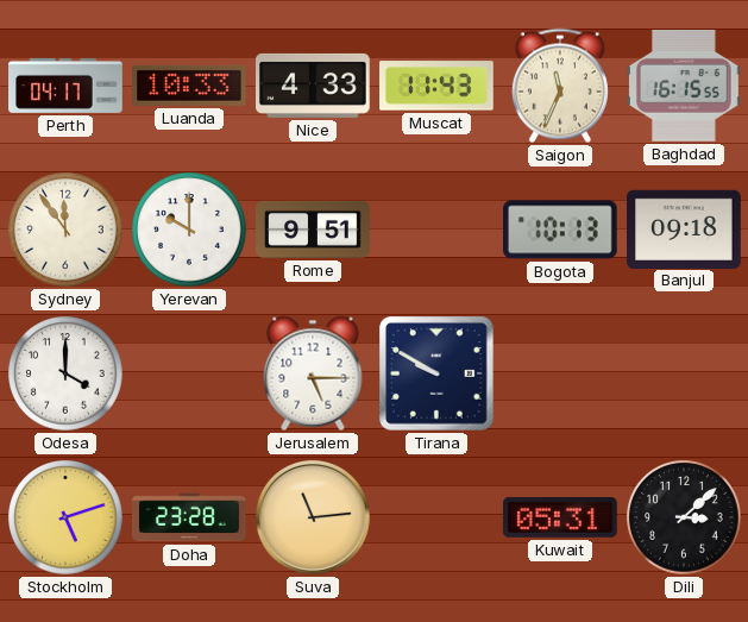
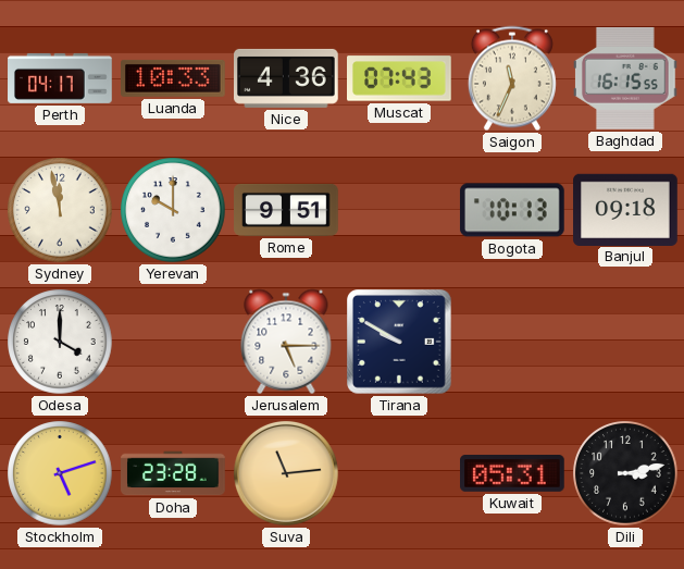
Nice: 4:33 -> 4:36 (287, 78)
Muscat: 11:43 -> 07:43 (400, 78)
Sydney: 11:54 -> 11:58 (60, 210)
Dili: 3:08 -> 3:13 (625, 473)
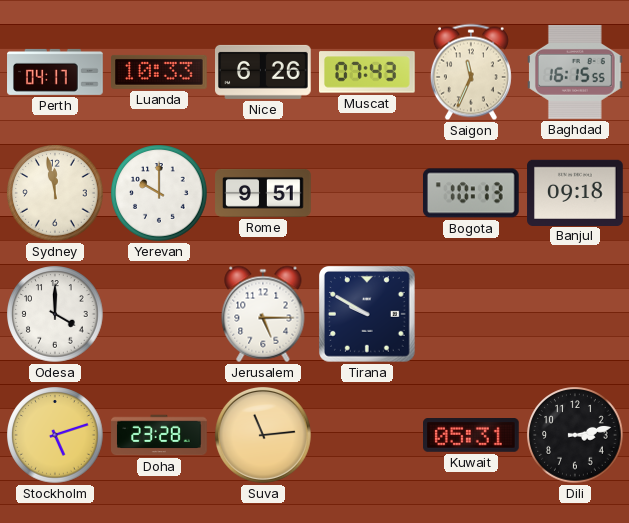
Nice: 4:36 -> 6:26 (264, 72)
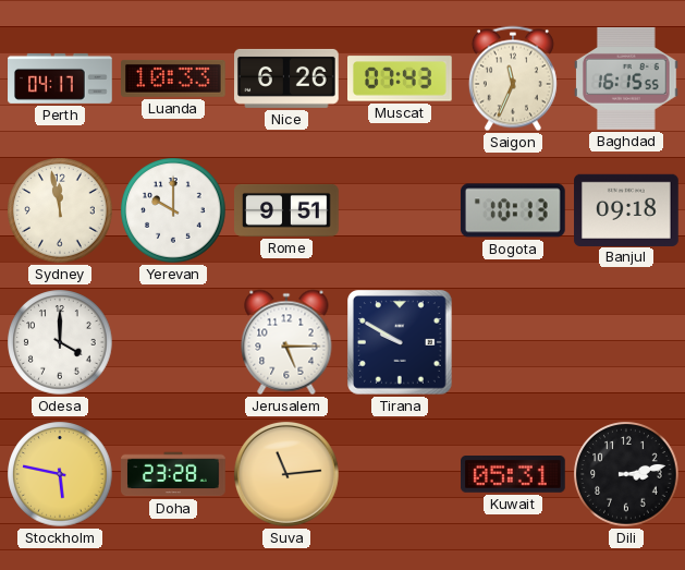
Stockholm: 5:12 -> 5:47 (60, 474)
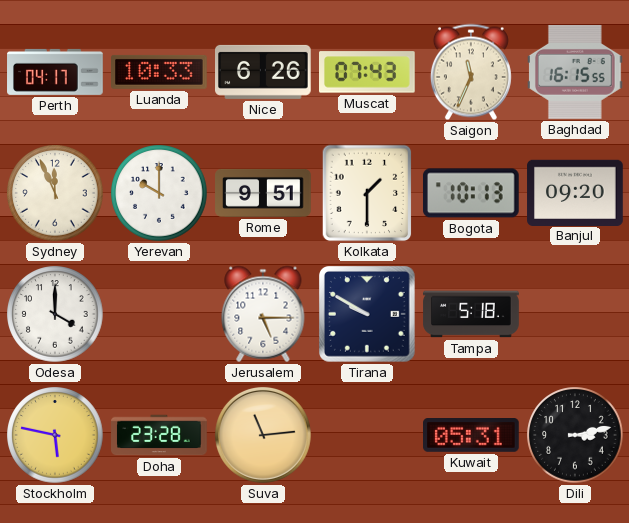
Sydney: 11:58 -> 11:56 (55, 193)
Kolkata: none -> 1:30 (367, 193)
Banjul: 09:18 -> 09:20 (575, 192)
Tampa: none -> 5:18 (471, 314)
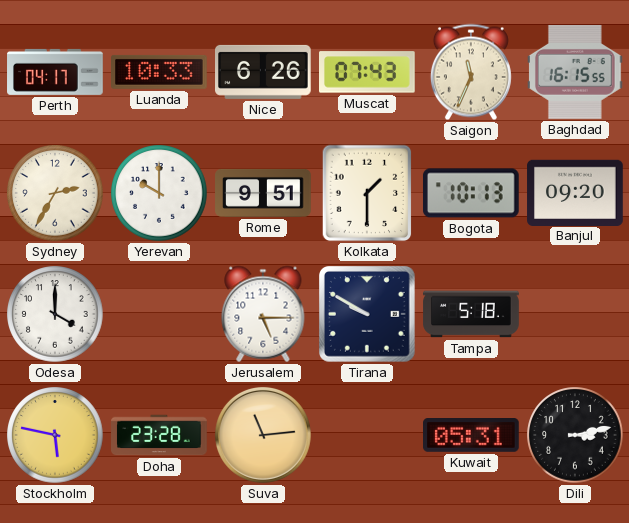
Sydney: 11:56 -> 2:35 (55, 193)
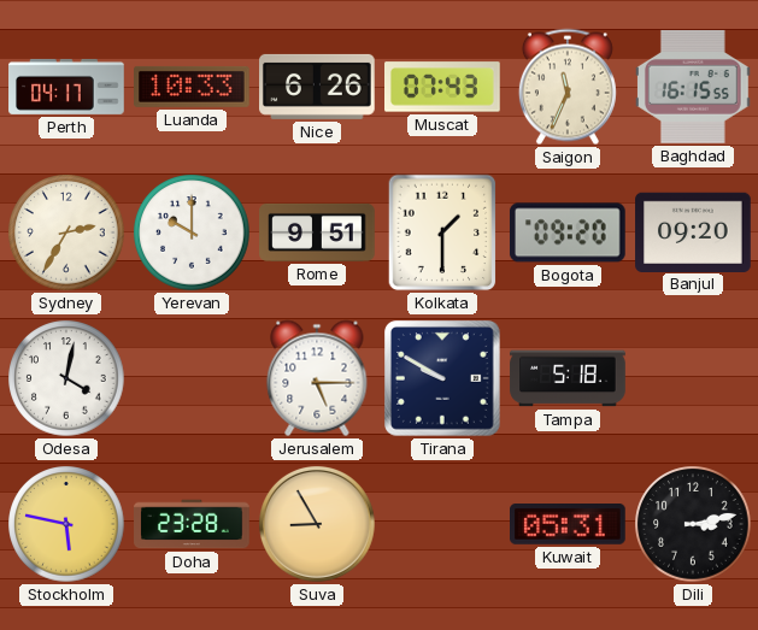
Bogota: 10:13 -> 09:20 (568, 232)
Odesa: 4:00 -> 4:02 (66, 378)
Suva: 11:14 -> 8:55 (317, 524)
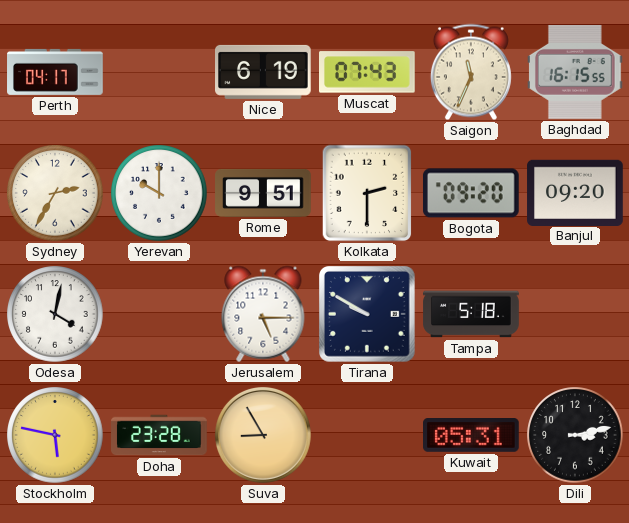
Luanda: 10:33 -> none (193, 87)
Nice: 6:26 -> 6:19 (264, 72)
Kolkata: 1:30 -> 2:30 (367, 193)
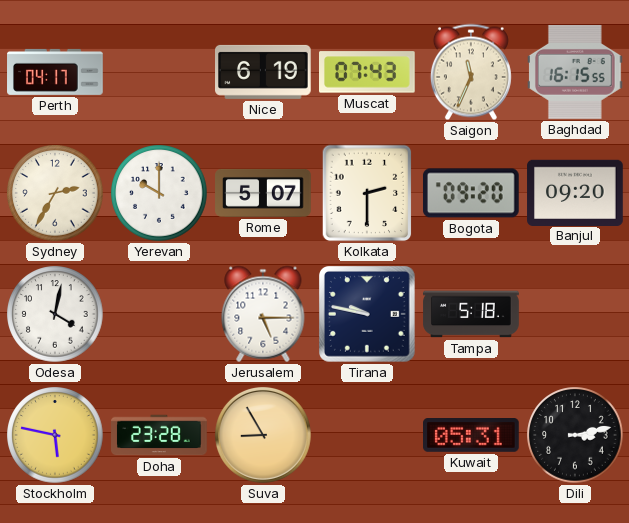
Rome: 9:51 -> 5:07 (263, 193)
Tirana: 9:50 -> 9:47 (368, 315)
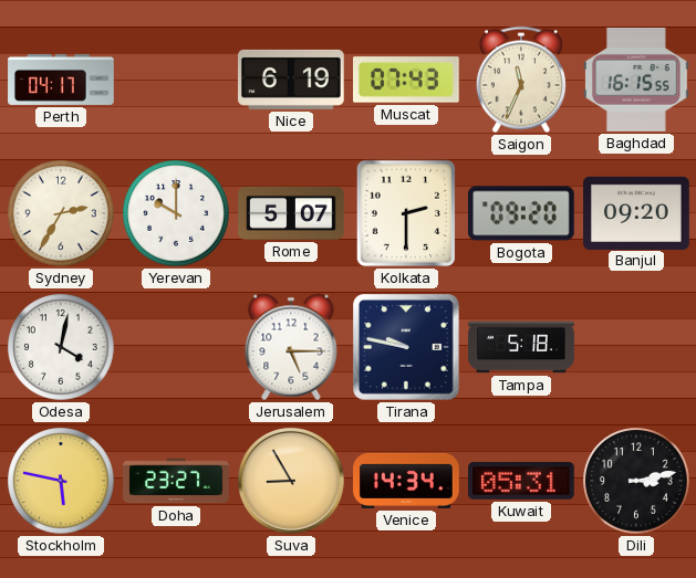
Doha: 23:28 -> 23:27 (176, 481)
Venice: none -> 14:34 (407, 481)
